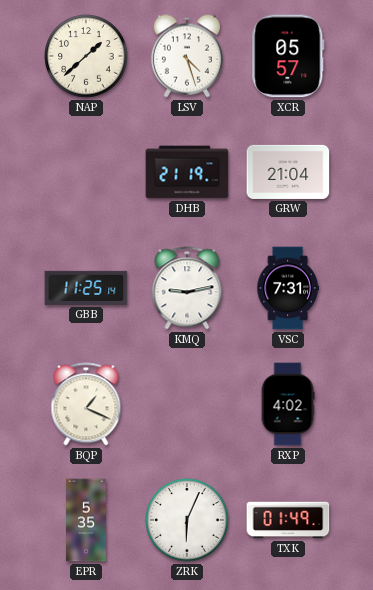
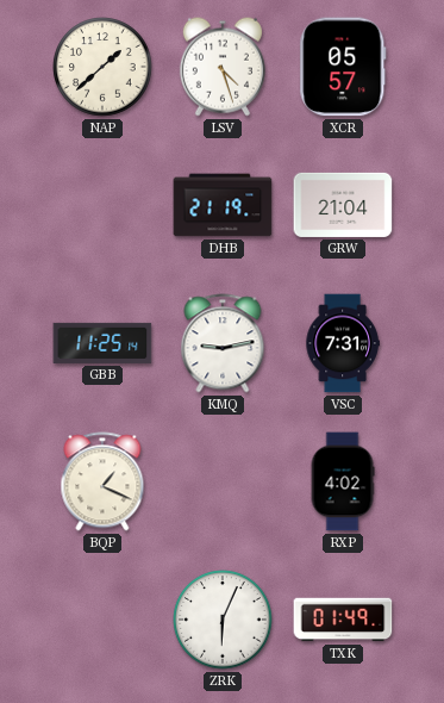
EPR: 5:35 -> none (86, 520)
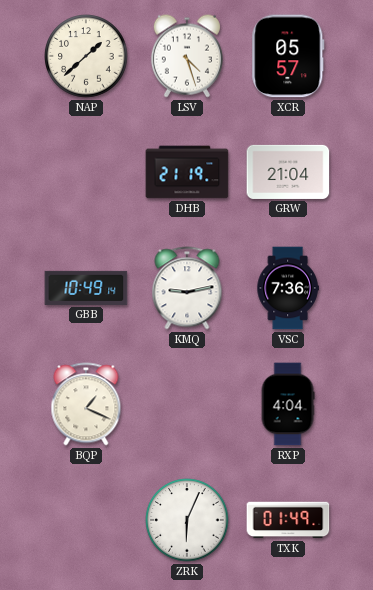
GBB: 11:25 -> 10:49 (86, 288)
VSC: 7:31 -> 7:36 (288, 288)
RXP: 4:02 -> 4:04 (288, 404)
